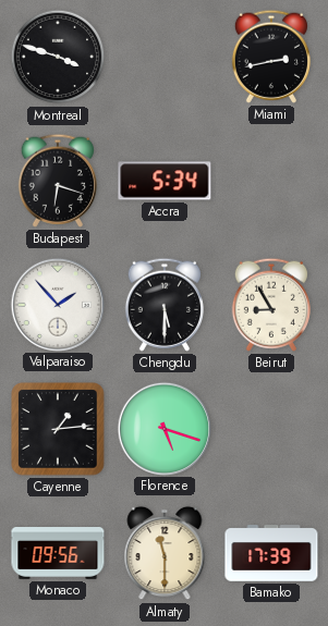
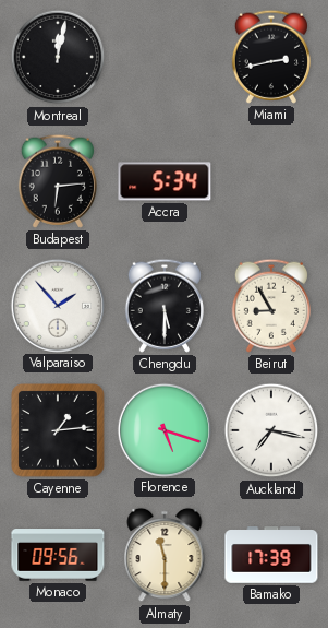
Montreal: 3:48 -> 12:02 (58, 57)
Budapest: 6:18 -> 6:14 (58, 181)
Auckland: none -> 7:17 (271, 430)
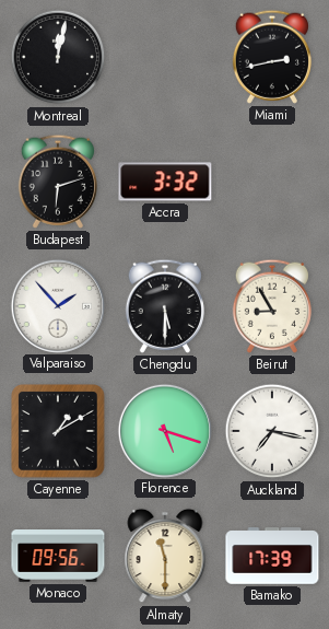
Budapest: 6:14 -> 6:12 (58, 182)
Accra: 5:34 -> 3:32 (165, 182)
Cayenne: 1:14 -> 1:10 (58, 431)
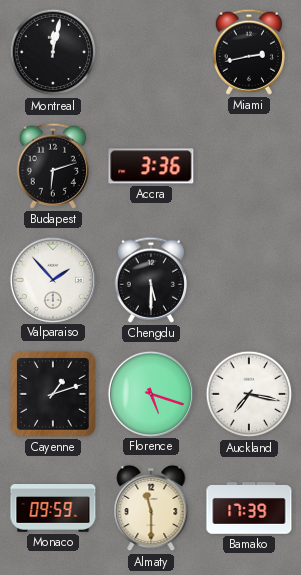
Accra: 3:32 -> 3:36 (151, 166)
Beirut: 8:55 -> none (272, 306)
Cayenne: 1:10 -> 1:12 (53, 394)
Monaco: 09:56 -> 09:59 (53, 508)
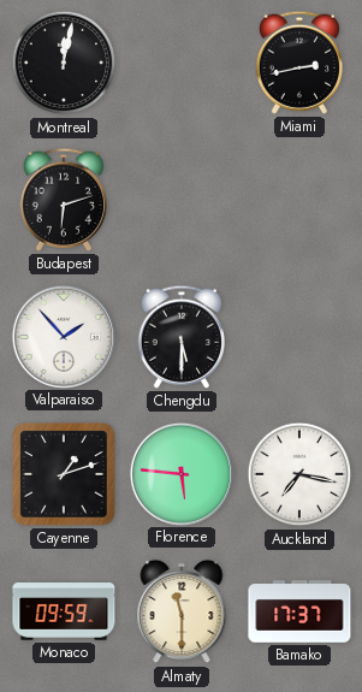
Accra: 3:36 -> none (151, 166)
Florence: 5:18 -> 5:46 (180, 473)
Bamako: 17:39 -> 17:37 (299, 611)
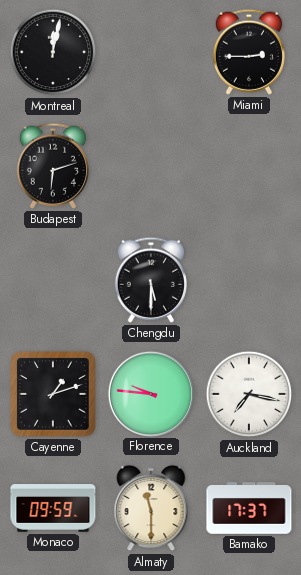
Miami: 2:43 -> 2:45 (249, 52)
Valparaiso: 1:53 -> none (63, 336)
Florence: 5:46 -> 9:46 (150, 393)
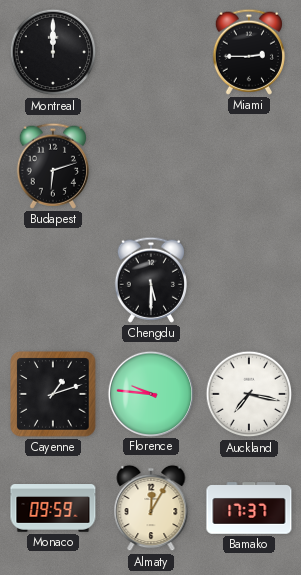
Montreal: 12:02 -> 12:00 (53, 52)
Almaty: 11:30 -> 12:05 (151, 508)
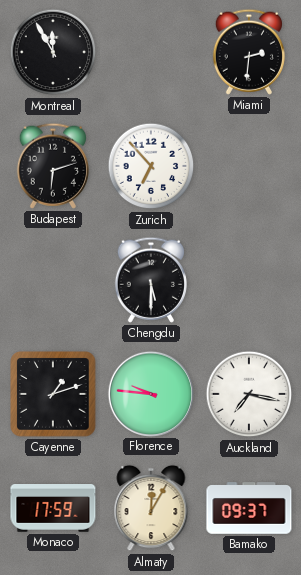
Montreal: 12:00 -> 11:55 (53, 52)
Miami: 2:45 -> 2:31 (249, 52)
Zurich: none -> 6:53 (151, 166)
Monaco: 09:59 -> 17:59 (53, 508)
Bamako: 17:37 -> 09:37 (249, 508)
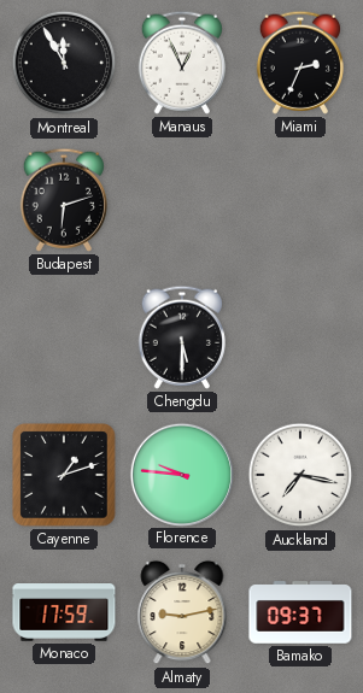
Manaus: none -> 12:56 (182, 63)
Miami: 2:31 -> 2:34 (300, 63)
Zurich: 6:53 -> none (151, 166)
Almaty: 12:05 -> 9:13 (182, 612)
